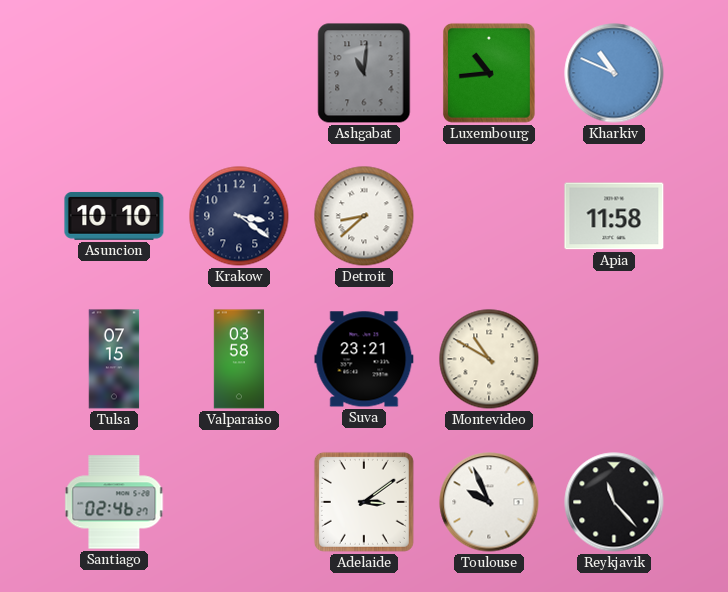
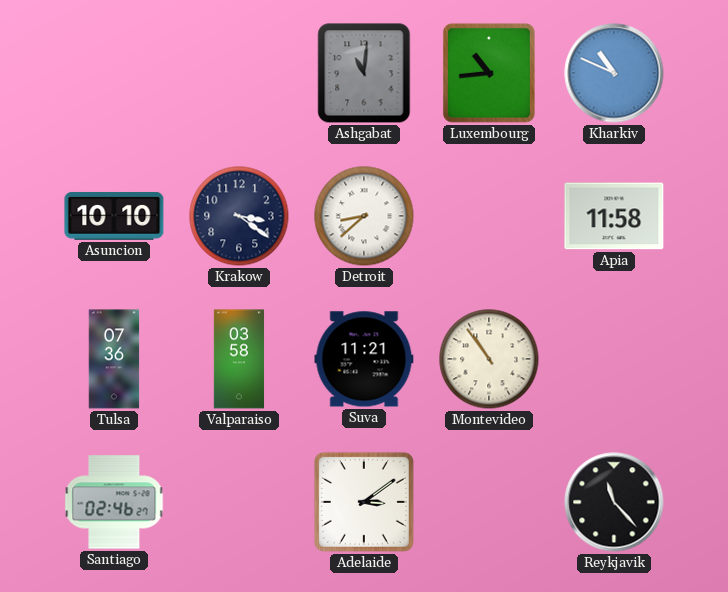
Tulsa: 07:15 -> 07:36 (114, 359)
Suva: 23:21 -> 11:21 (364, 359)
Montevideo: 10:50 -> 10:54 (489, 359)
Toulouse: 9:56 -> none (489, 502)
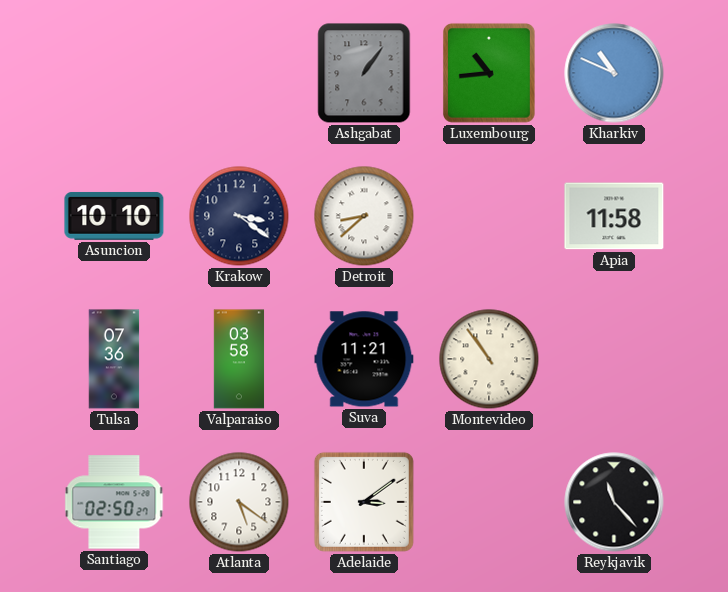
Ashgabat: 11:01 -> 1:06 (364, 73)
Santiago: 02:46 -> 02:50 (114, 502)
Atlanta: none -> 5:21 (239, 502)
